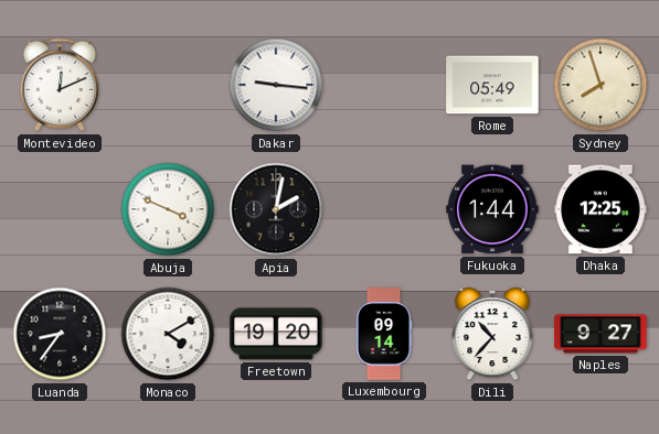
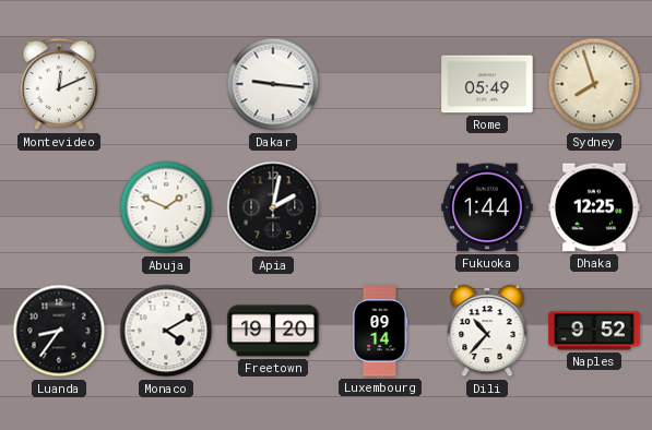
Abuja: 3:49 -> 1:49 (166, 207)
Naples: 9:27 -> 9:52 (594, 331)
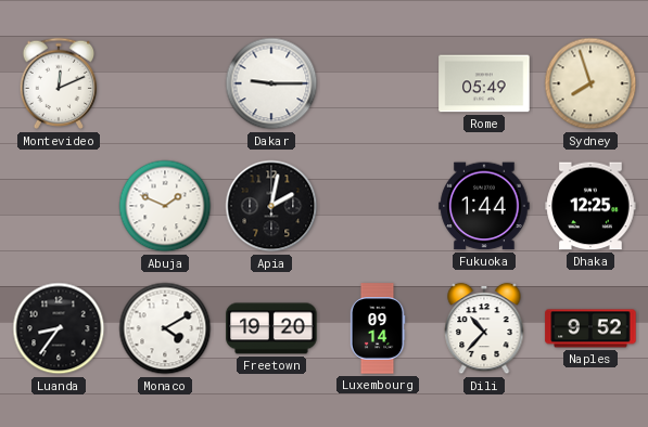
Dakar: 9:16 -> 9:15 (271, 83)
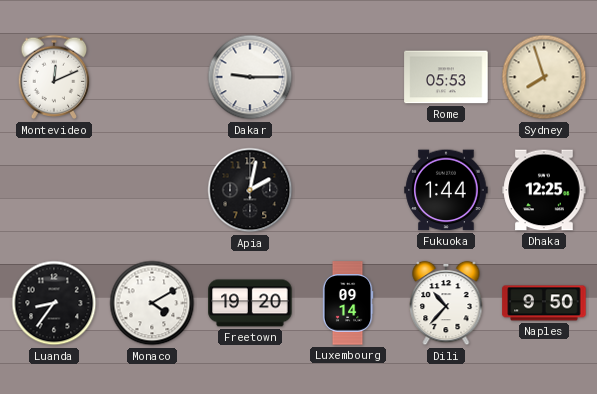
Rome: 05:49 -> 05:53 (446, 77)
Abuja: 1:49 -> none (165, 206)
Naples: 9:52 -> 9:50 (544, 303)
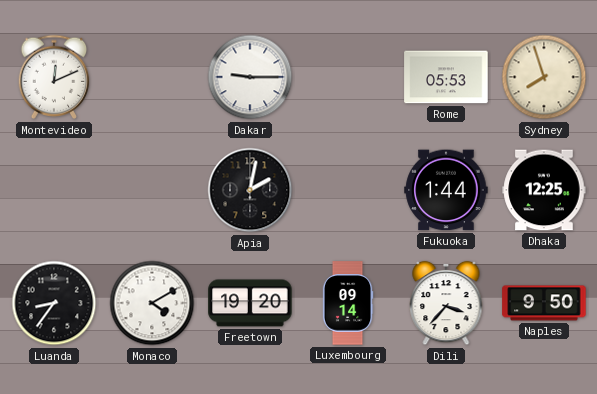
Dili: 10:37 -> 3:37 (446, 303)
